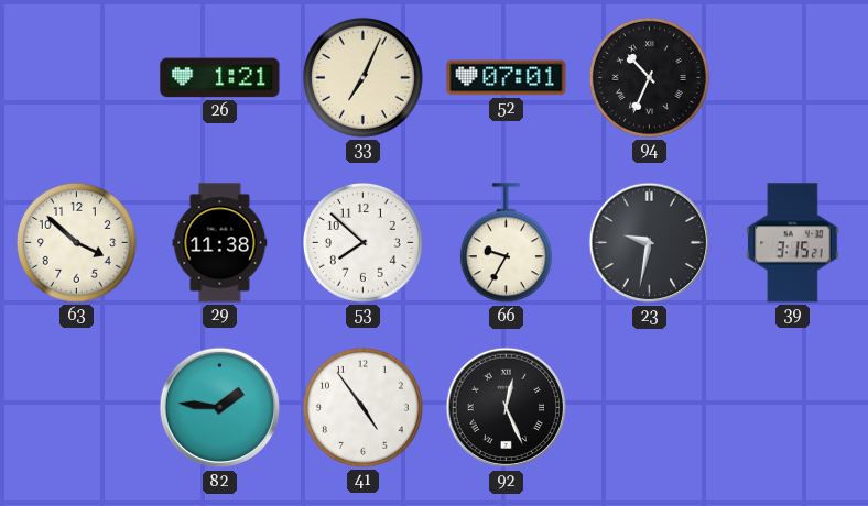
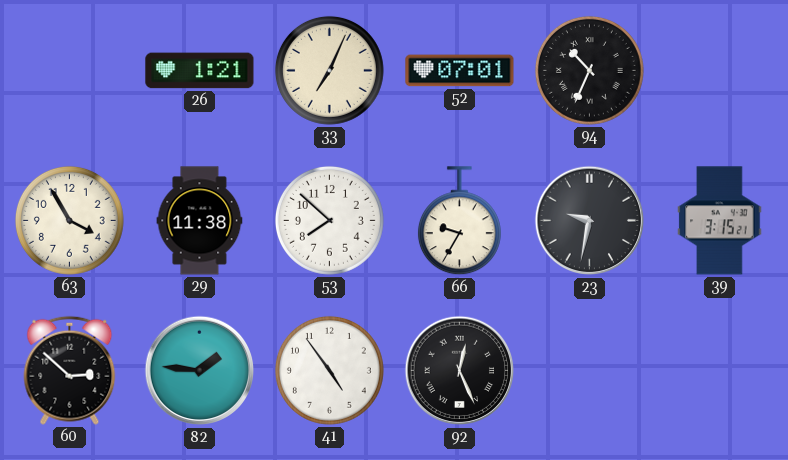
63: 3:52 -> 3:55 (69, 220)
60: none -> 2:52 (70, 370)
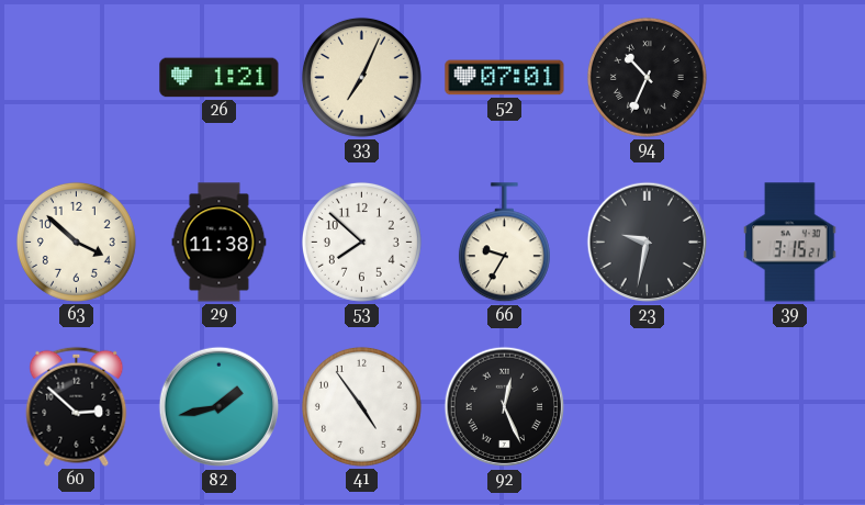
63: 3:55 -> 3:52 (76, 242)
82: 1:46 -> 1:43 (220, 407)
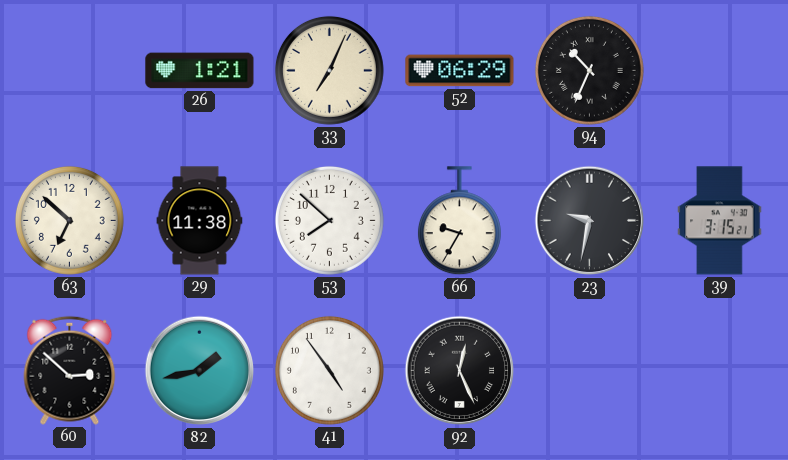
52: 07:01 -> 06:29 (460, 71)
63: 3:52 -> 6:52 (69, 220)
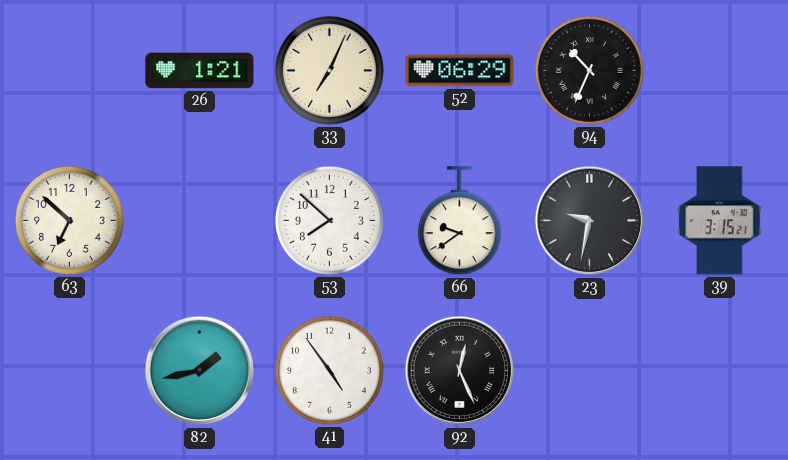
29: 11:38 -> none (200, 221)
66: 9:35 -> 9:39 (459, 221)
60: 2:52 -> none (70, 370)
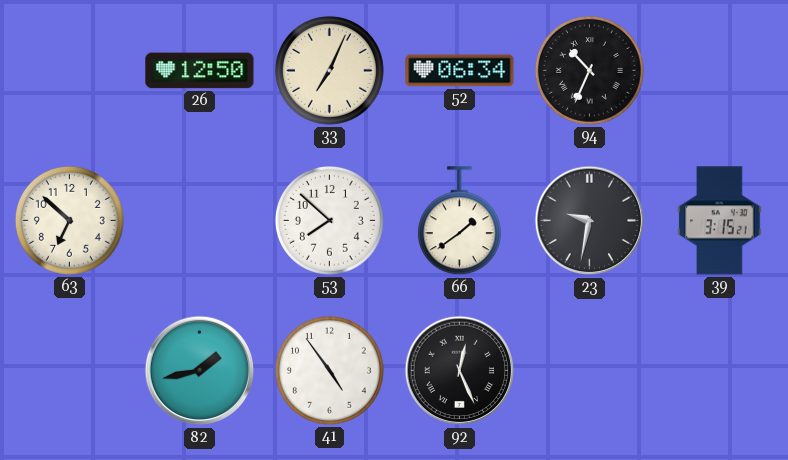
26: 1:21 -> 12:50 (200, 71)
52: 06:29 -> 06:34 (460, 71)
66: 9:39 -> 1:39 (459, 221)
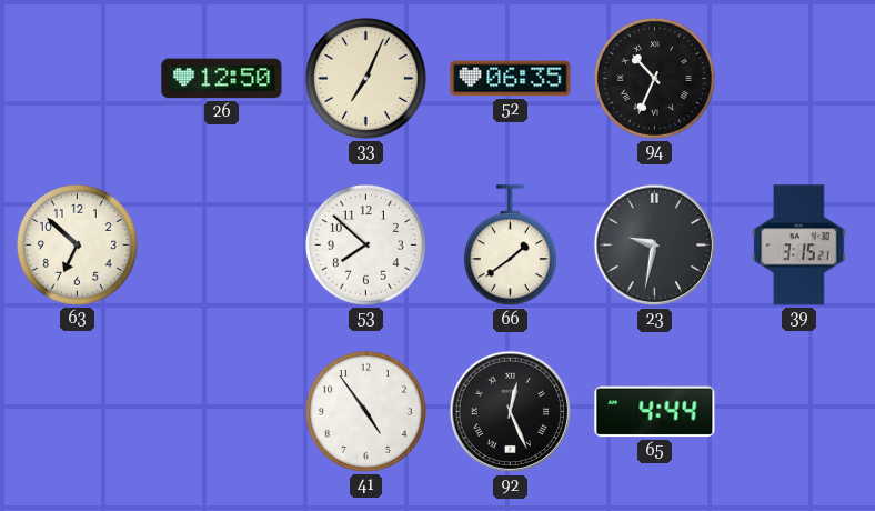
52: 06:34 -> 06:35 (511, 79)
82: 1:43 -> none (200, 371)
65: none -> 4:44 (655, 412)
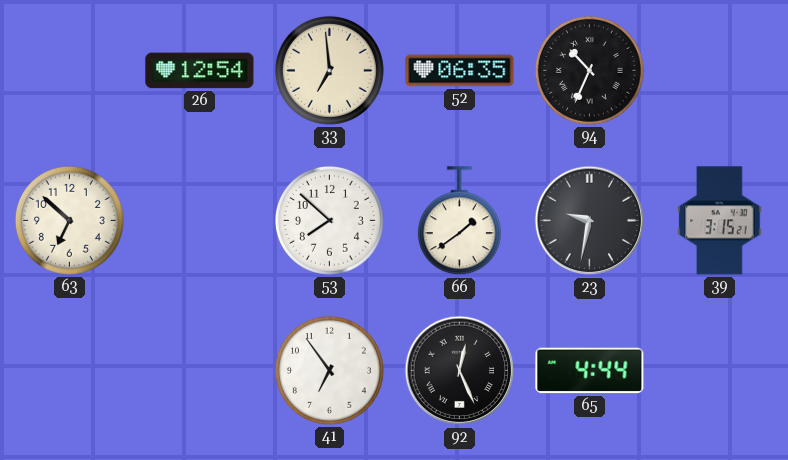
26: 12:50 -> 12:54 (200, 71)
33: 7:04 -> 6:59 (329, 70)
41: 4:54 -> 6:54 (329, 370)
